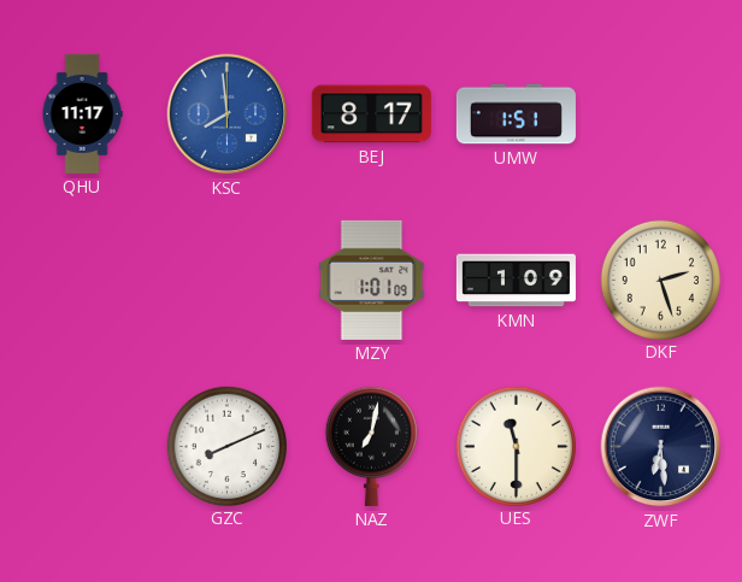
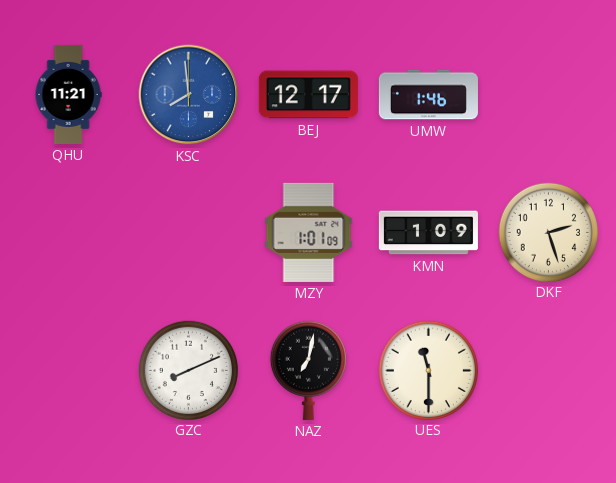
QHU: 11:17 -> 11:21 (68, 94)
BEJ: 8:17 -> 12:17 (308, 95)
UMW: 1:51 -> 1:46 (428, 95)
ZWF: 6:29 -> none (661, 447)
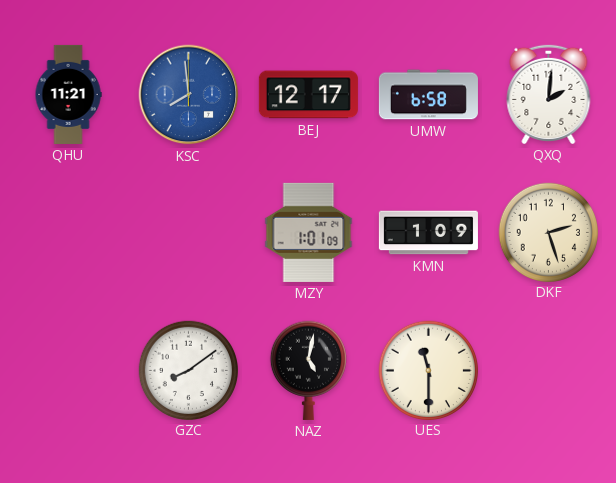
UMW: 1:46 -> 6:58 (428, 95)
QXQ: none -> 2:01 (549, 94)
GZC: 8:11 -> 8:09 (188, 370)
NAZ: 7:02 -> 5:02 (308, 370)
